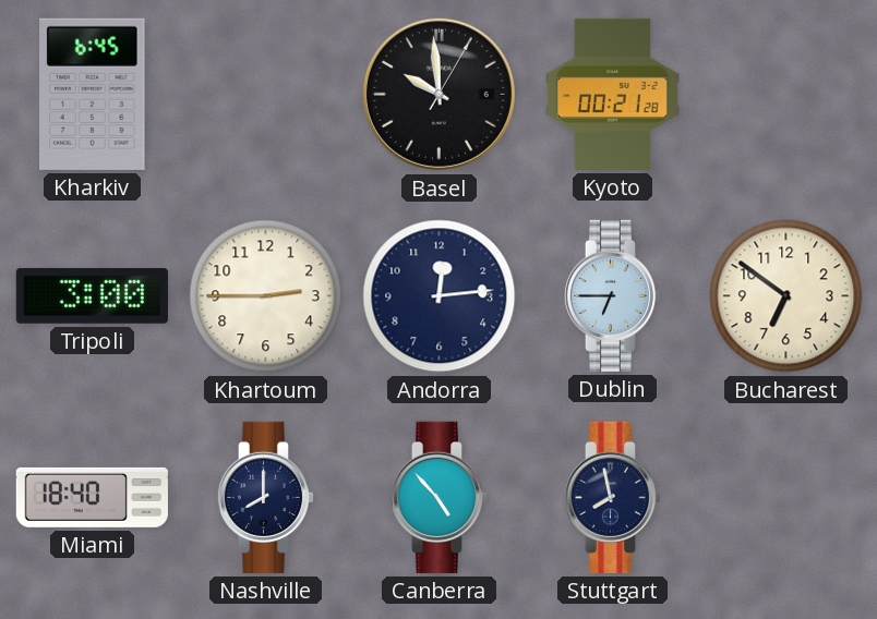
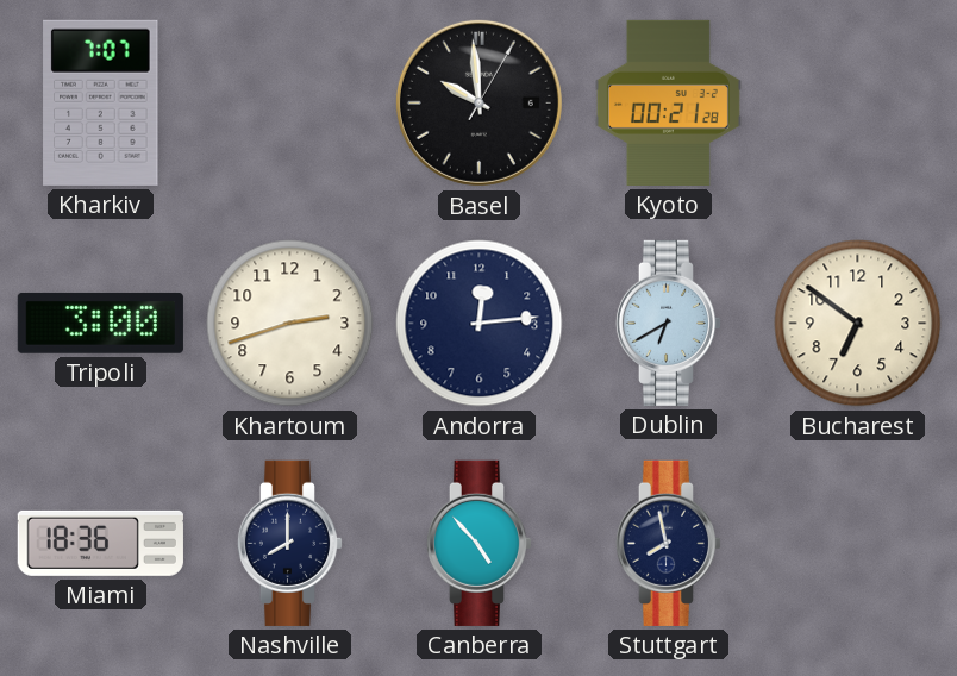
Kharkiv: 6:45 -> 7:07 (101, 102)
Khartoum: 2:45 -> 2:42 (290, 324)
Dublin: 6:45 -> 6:40 (669, 323)
Miami: 18:40 -> 18:36 (100, 543)
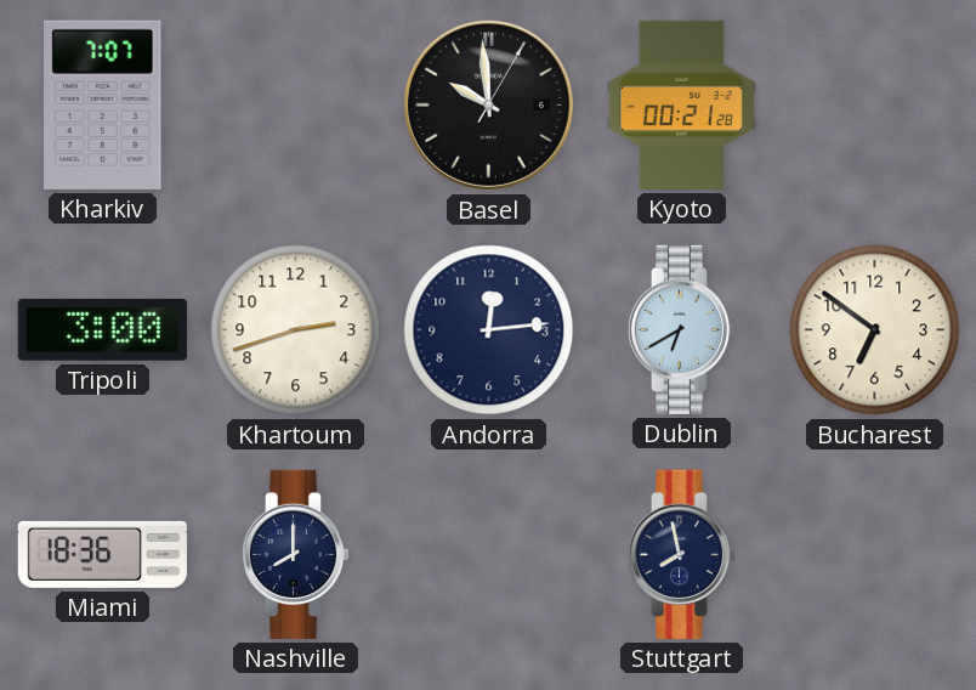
Canberra: 4:53 -> none (480, 543)
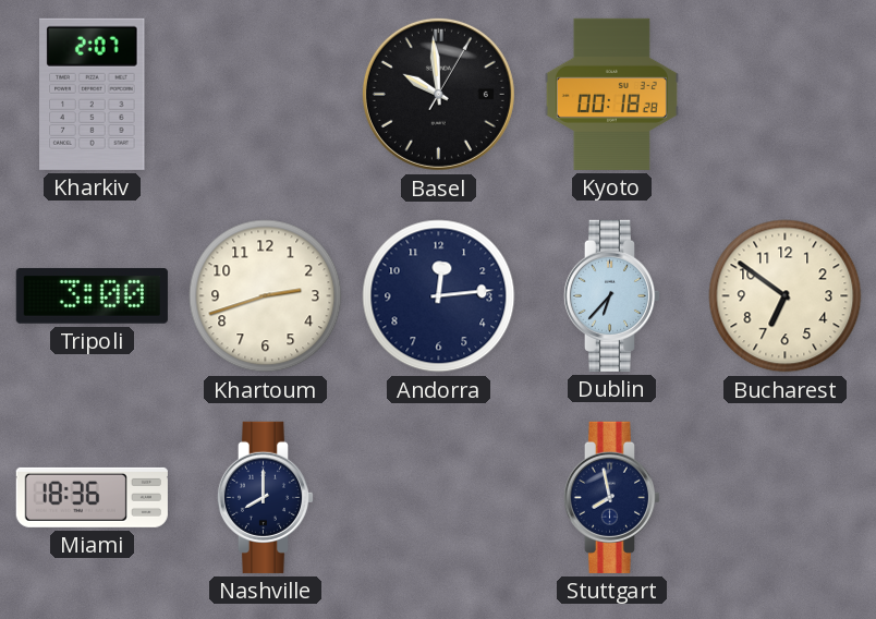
Kharkiv: 7:07 -> 2:07 (93, 94)
Kyoto: 00:21 -> 00:18 (611, 94)
Dublin: 6:40 -> 6:37 (612, 295)
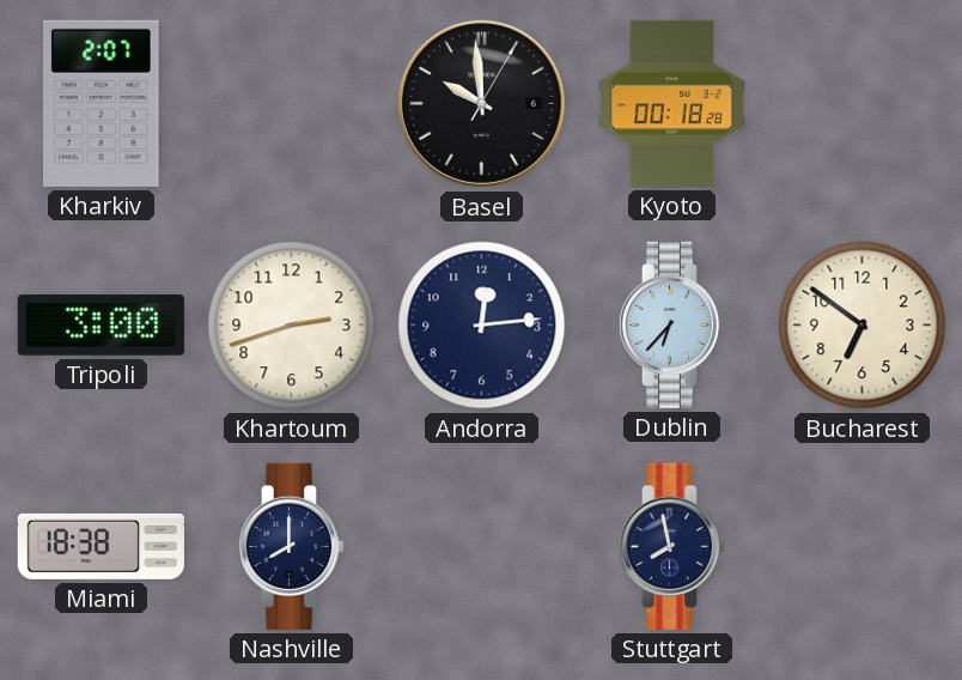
Miami: 18:36 -> 18:38 (101, 546)
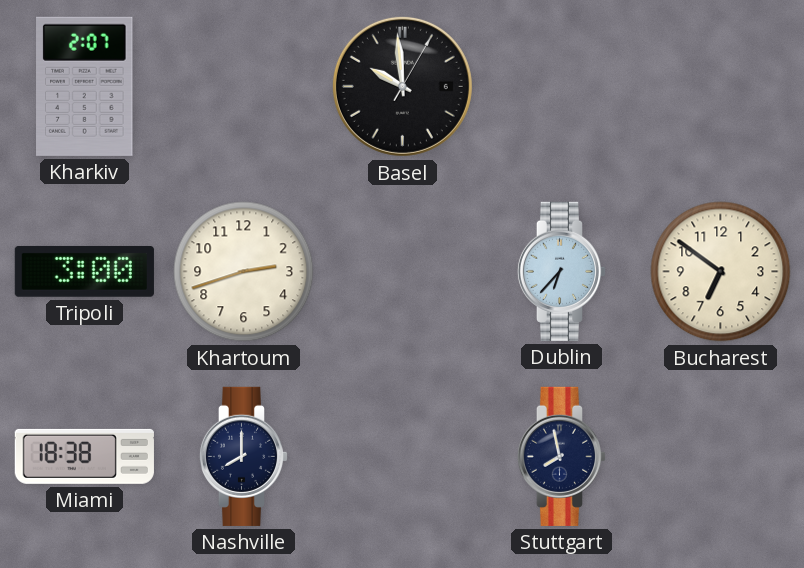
Kyoto: 00:18 -> none (671, 103)
Andorra: 12:14 -> none (482, 326)
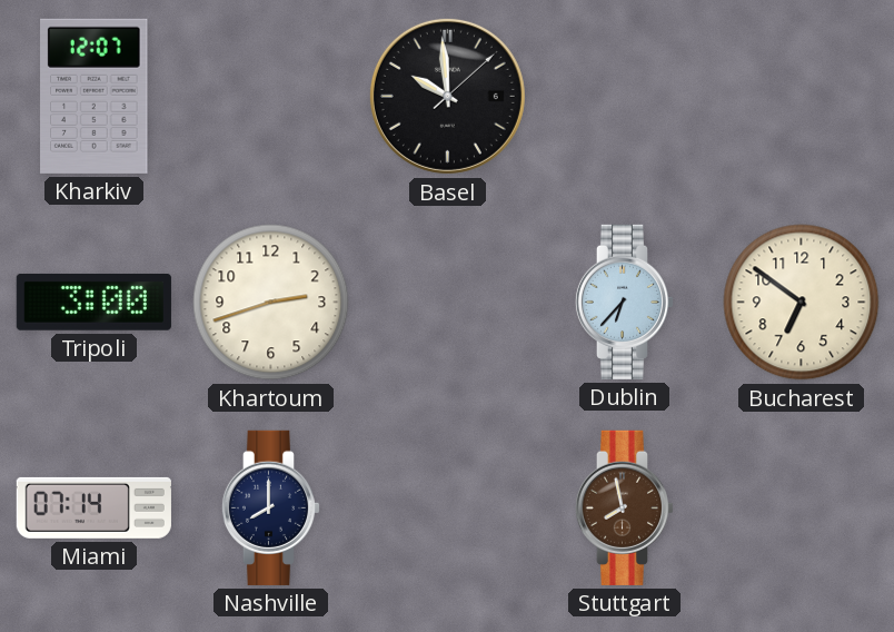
Kharkiv: 2:07 -> 12:07 (95, 96)
Basel: 9:59:05 -> 9:59:08 (447, 96)
Miami: 18:38 -> 07:14 (93, 507)
Stuttgart dial: navy -> brown (625, 507)
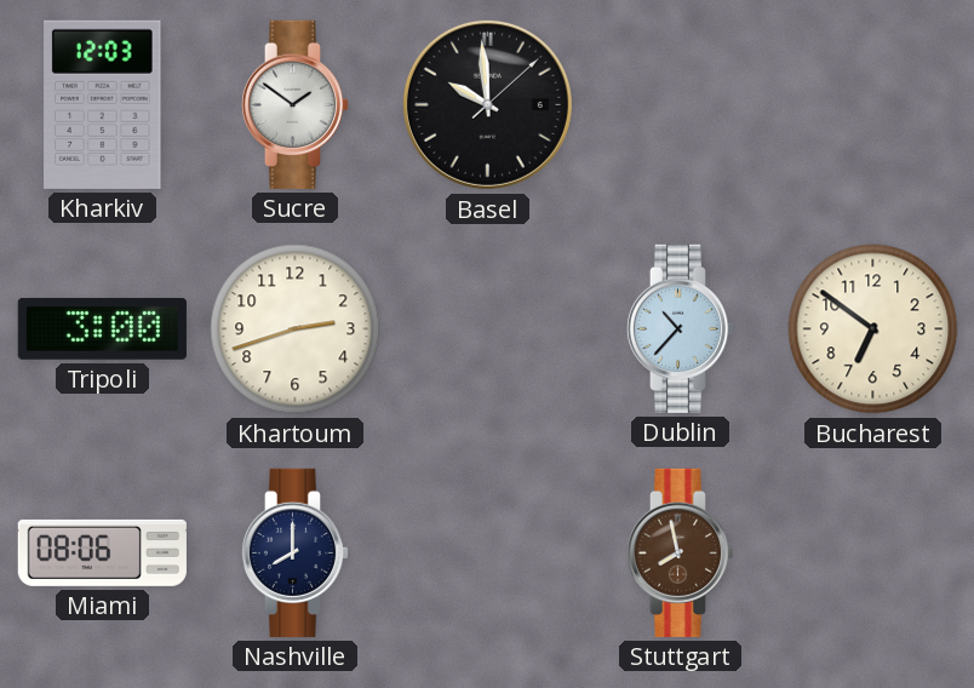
Kharkiv: 12:07 -> 12:03 (103, 104)
Sucre: none -> 1:51 (296, 104)
Dublin: 6:37 -> 10:37 (681, 328)
Miami: 07:14 -> 08:06 (102, 552)
